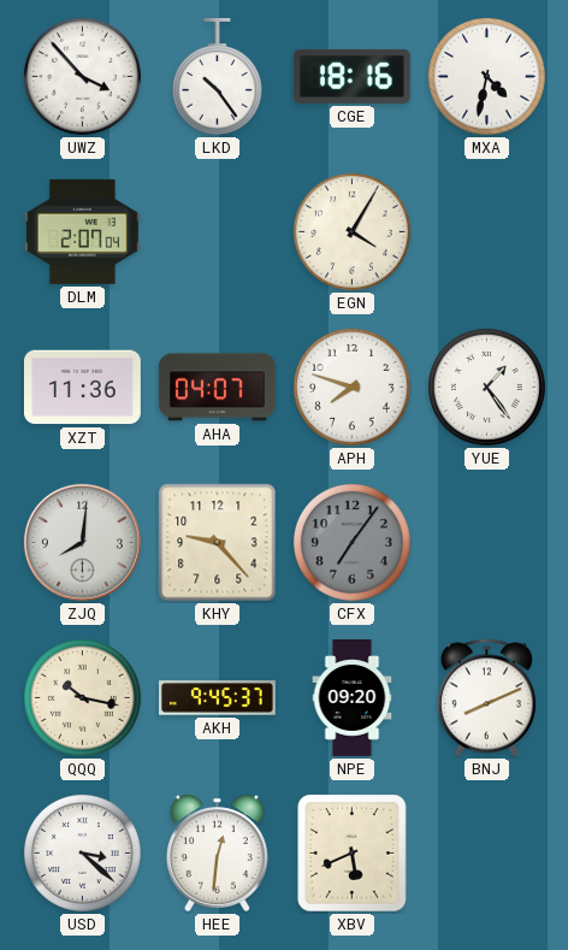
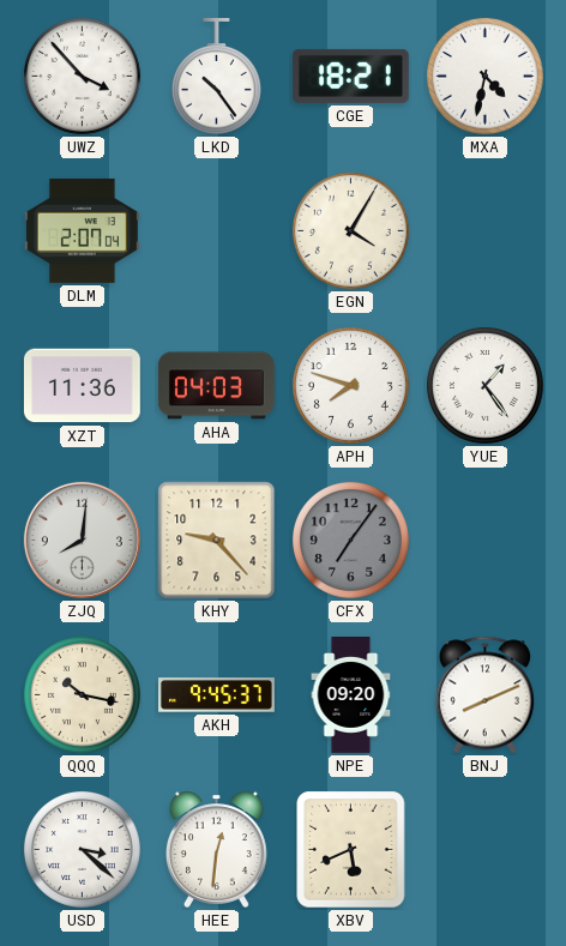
CGE: 18:16 -> 18:21 (350, 76)
AHA: 04:07 -> 04:03 (216, 386)
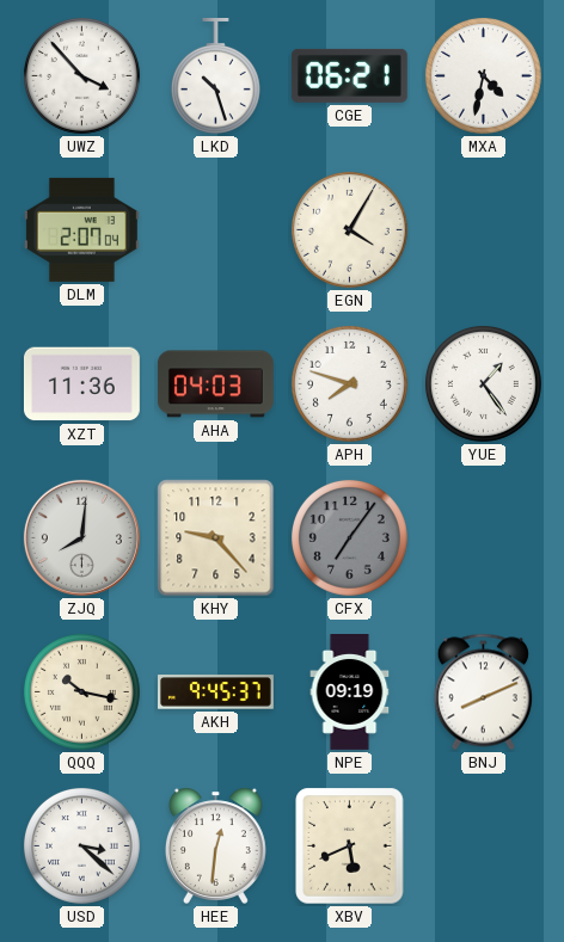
LKD: 10:24 -> 10:27 (215, 76)
CGE: 18:21 -> 06:21 (349, 75)
NPE: 09:20 -> 09:19 (350, 692)
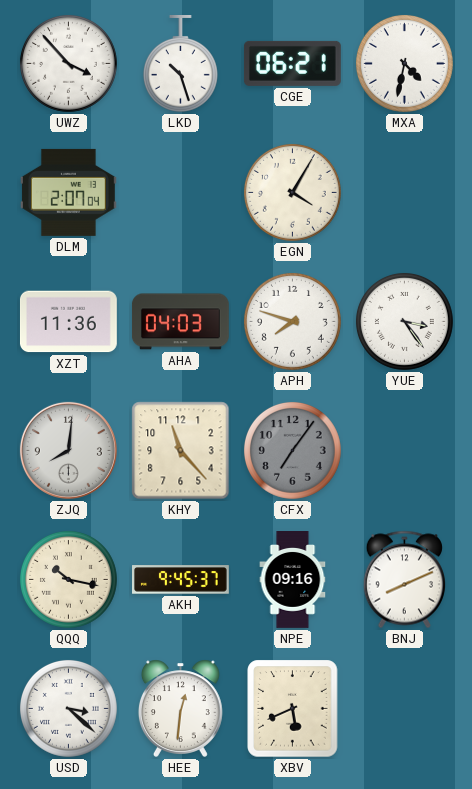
YUE: 1:24 -> 3:24 (404, 321)
KHY: 9:23 -> 11:23 (181, 451)
NPE: 09:19 -> 09:16 (293, 580)
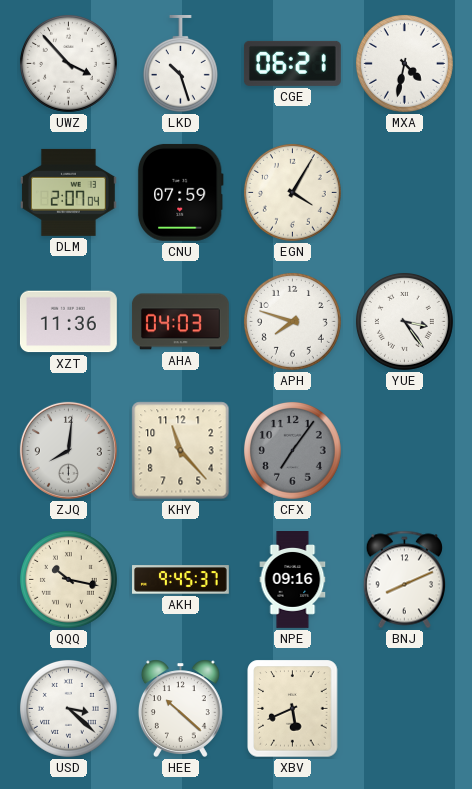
CNU: none -> 07:59 (180, 192)
HEE: 12:31 -> 10:22 (180, 708)
